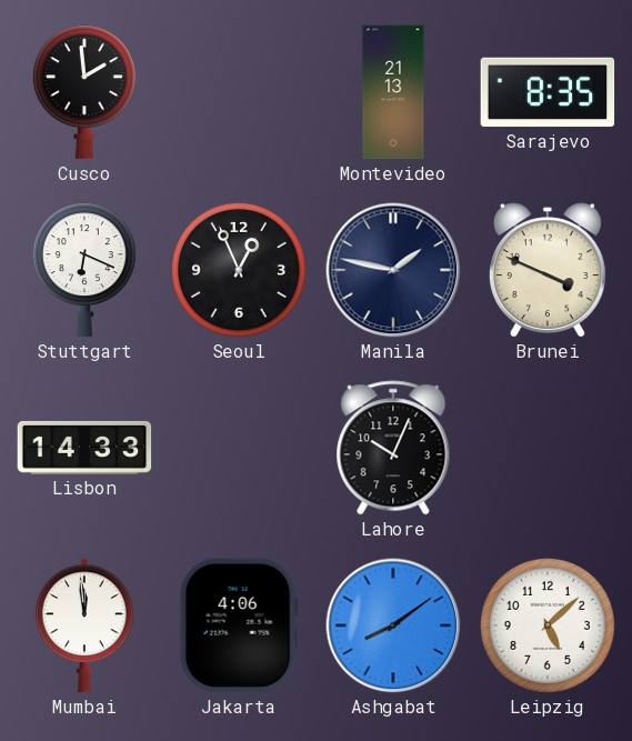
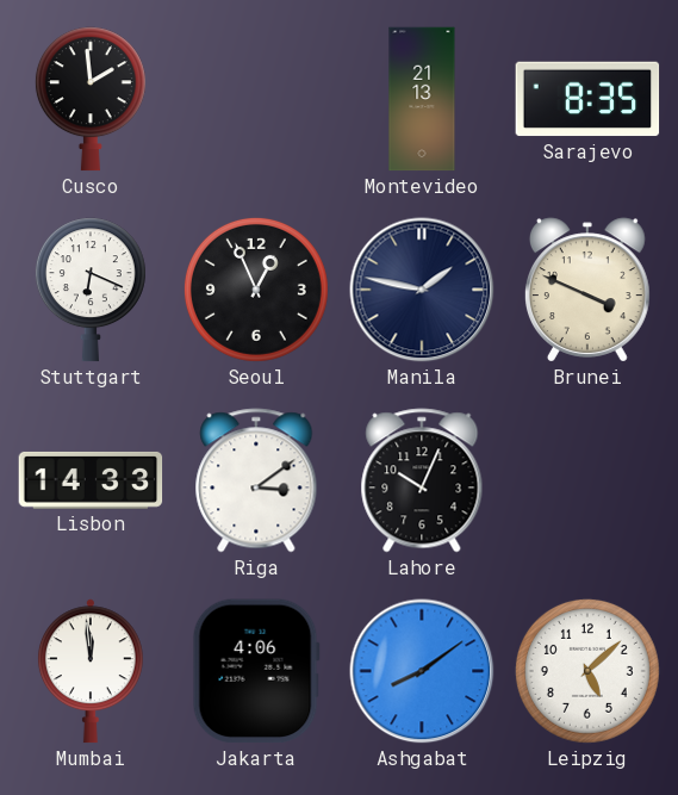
Riga: none -> 3:09 (256, 480)
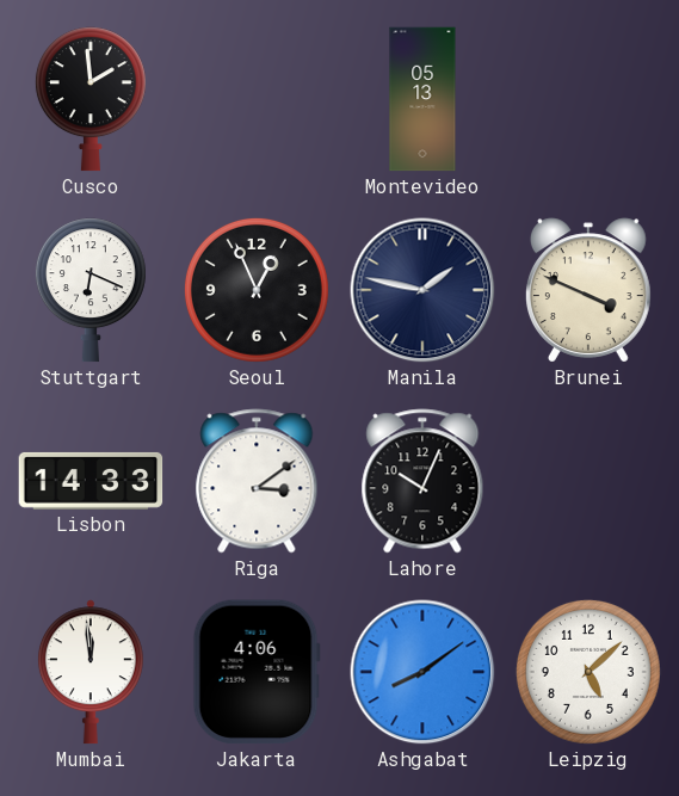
Montevideo: 21:13 -> 05:13 (422, 99)
Sarajevo: 8:35 -> none (587, 99)
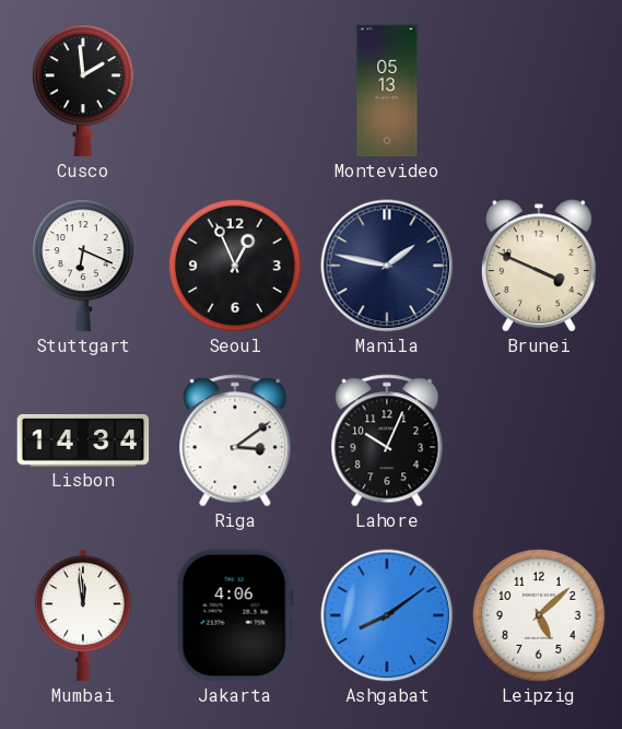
Lisbon: 14:33 -> 14:34 (83, 440)
